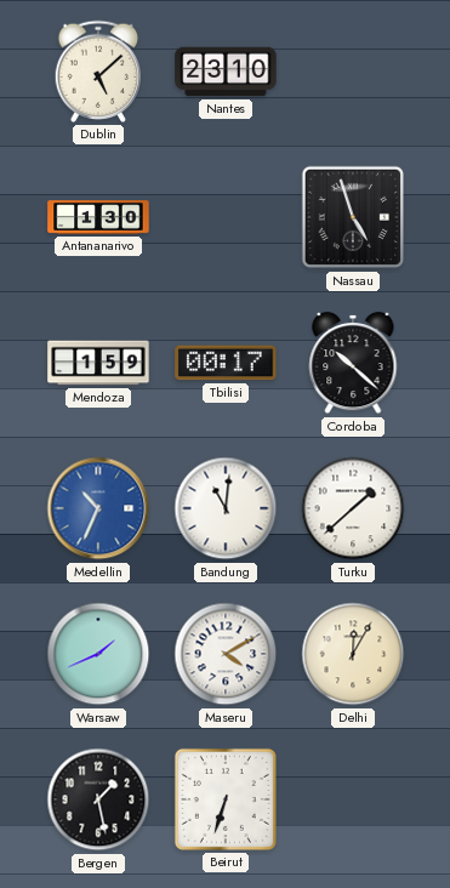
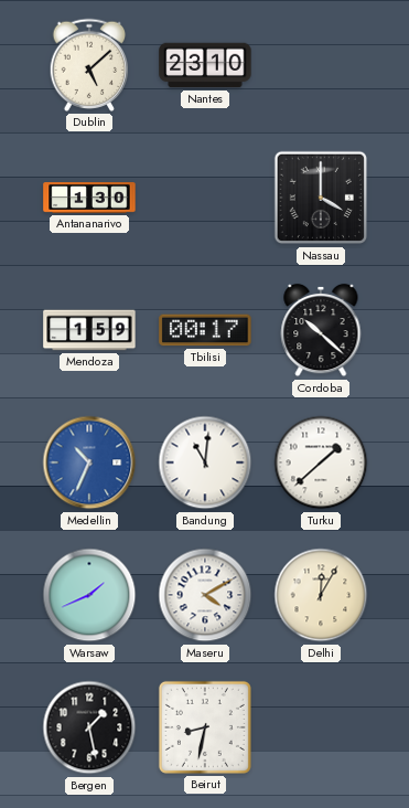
Nassau: 4:57 -> 4:00 (321, 198)
Beirut: 6:33 -> 8:32 (205, 727)
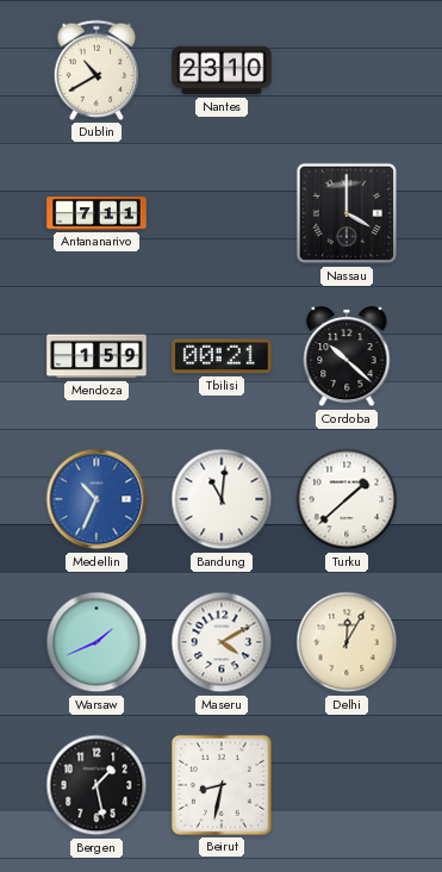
Dublin: 5:08 -> 10:40 (97, 70)
Antananarivo: 1:30 -> 7:11 (97, 213)
Tbilisi: 00:17 -> 00:21 (222, 356)
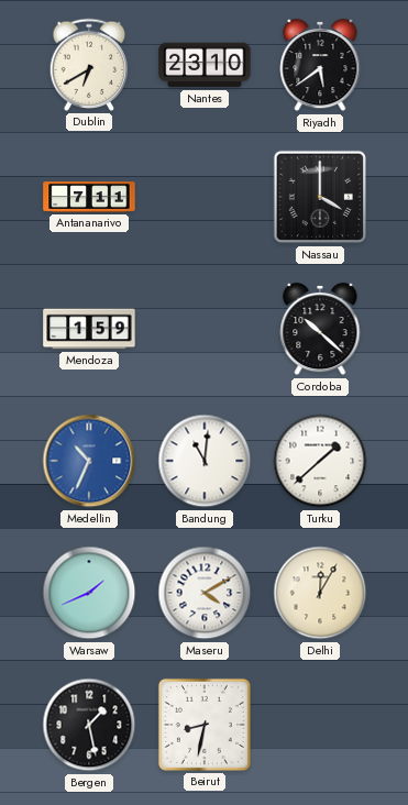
Dublin: 10:40 -> 6:40 (89, 65)
Riyadh: none -> 5:39 (320, 65)
Tbilisi: 00:21 -> none (222, 356)
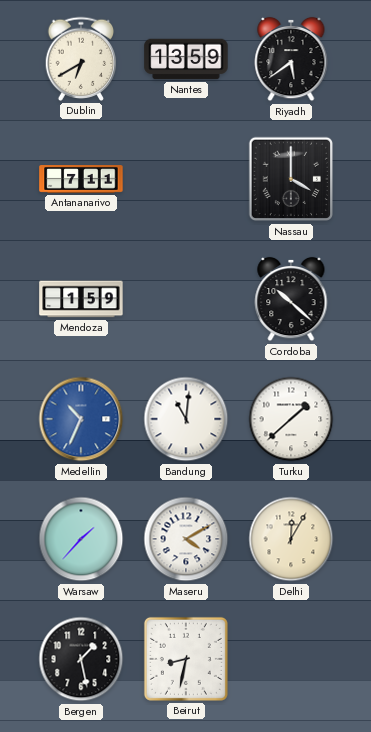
Nantes: 23:10 -> 13:59 (186, 59)
Warsaw: 1:41 -> 1:37 (81, 539)
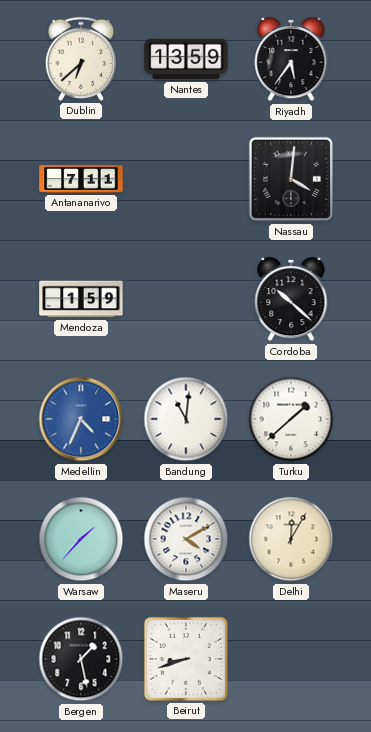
Dublin: 6:40 -> 6:38 (81, 59)
Riyadh: 5:39 -> 5:36 (291, 59)
Nassau: 4:00 -> 4:01 (291, 179)
Medellin: 10:34 -> 4:34 (81, 419)
Beirut: 8:32 -> 8:42 (186, 659)
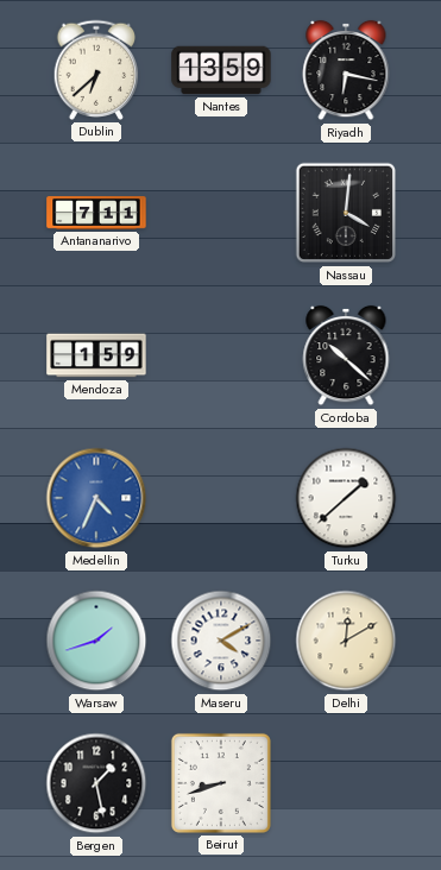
Riyadh: 5:36 -> 6:17 (346, 70)
Bandung: 11:01 -> none (186, 419)
Warsaw: 1:37 -> 1:42 (96, 641)
Delhi: 12:05 -> 12:10 (346, 641)
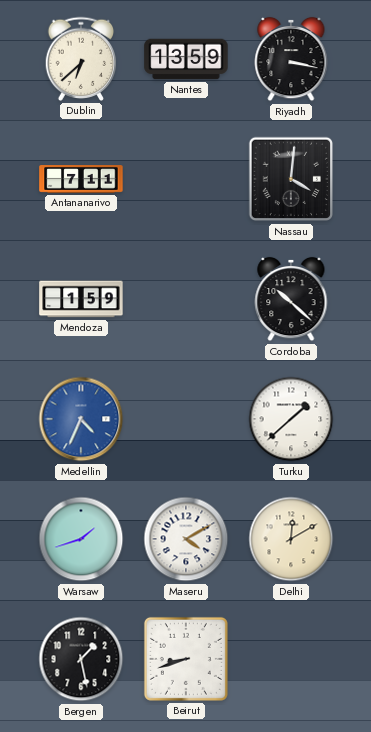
Riyadh: 6:17 -> 3:17 (291, 59)
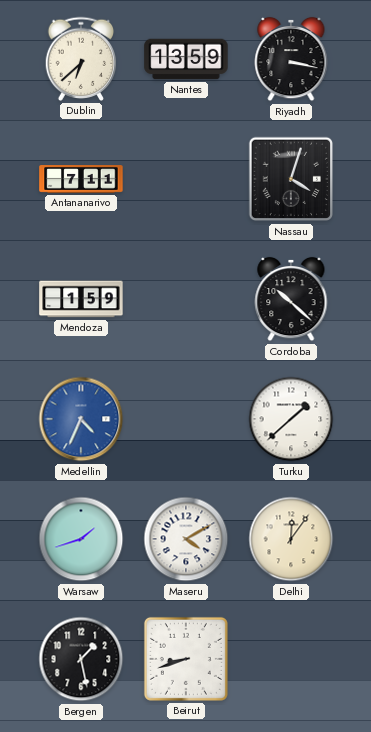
Nassau: 4:01 -> 4:03 (291, 179)
Delhi: 12:10 -> 12:06 (291, 539)
